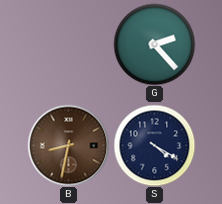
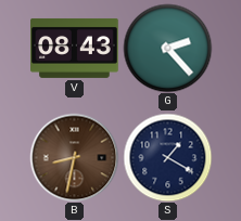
V: none -> 08:43 (75, 48)
S: 4:20 -> 1:20 (167, 157)
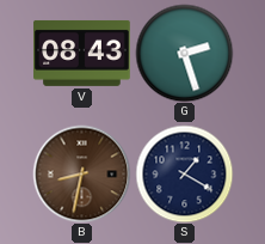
G: 2:23 -> 2:27 (184, 53)
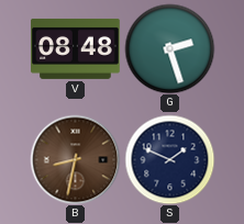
V: 08:43 -> 08:48 (76, 48)
S: 1:20 -> 1:49 (169, 159)
